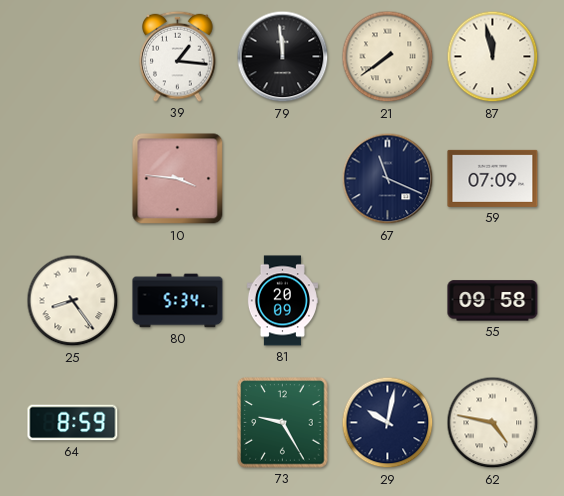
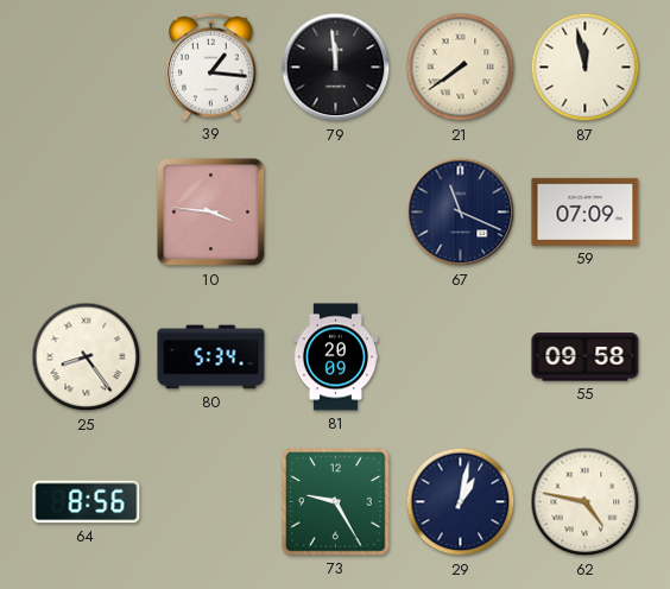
64: 8:59 -> 8:56 (87, 502)
29: 10:02 -> 1:02 (461, 502)
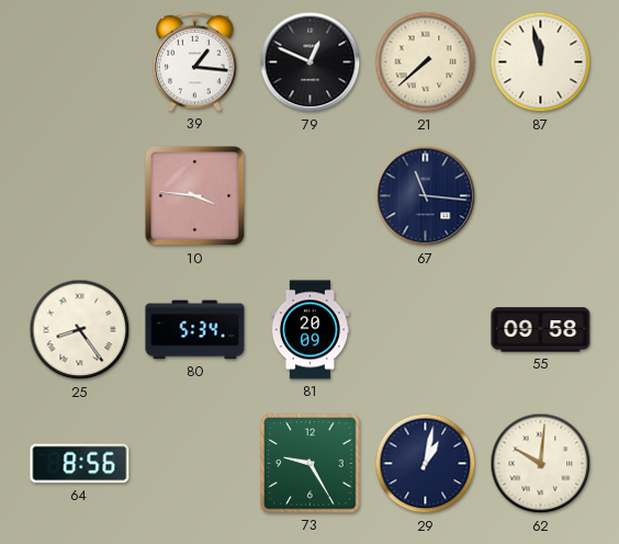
79: 11:59 -> 12:49 (311, 63)
21: 7:39 -> 7:38 (426, 63)
67: 11:19 -> 11:16 (426, 196)
59: 07:09 -> none (586, 211)
62: 4:47 -> 10:01 (541, 464)
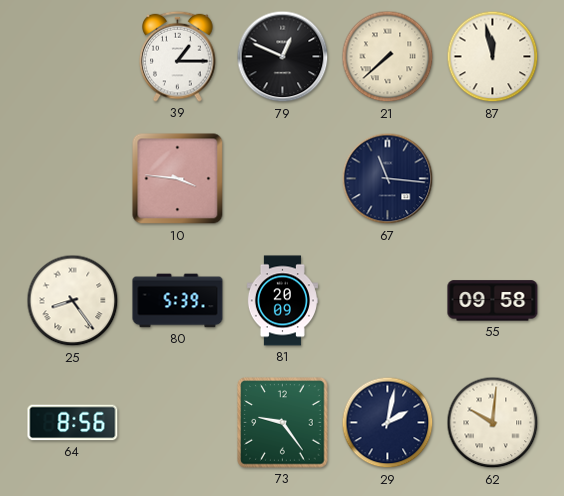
39: 1:16 -> 1:15 (178, 56)
80: 5:34 -> 5:39 (178, 301)
73: 9:25 -> 9:24 (283, 423)
29: 1:02 -> 2:02 (388, 423)
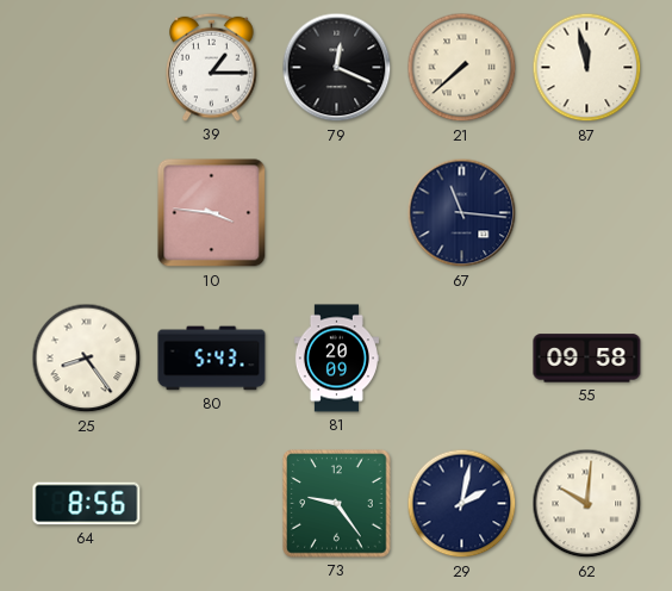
79: 12:49 -> 12:19 (337, 68)
80: 5:39 -> 5:43 (212, 359)
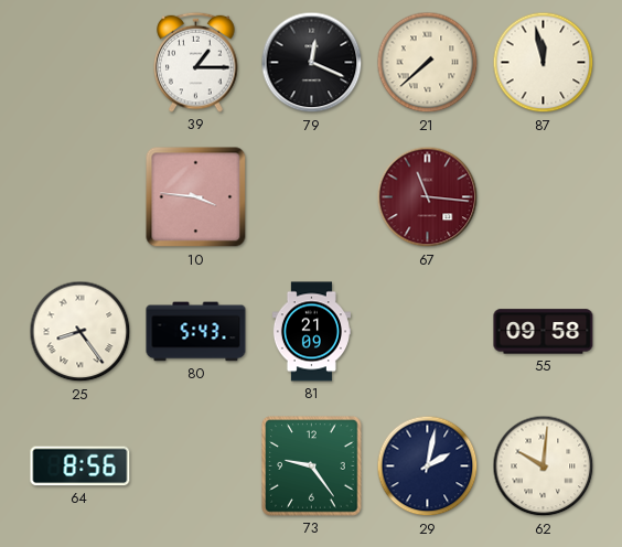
67 dial: navy -> burgundy (428, 197)
81: 20:09 -> 21:09 (311, 332)
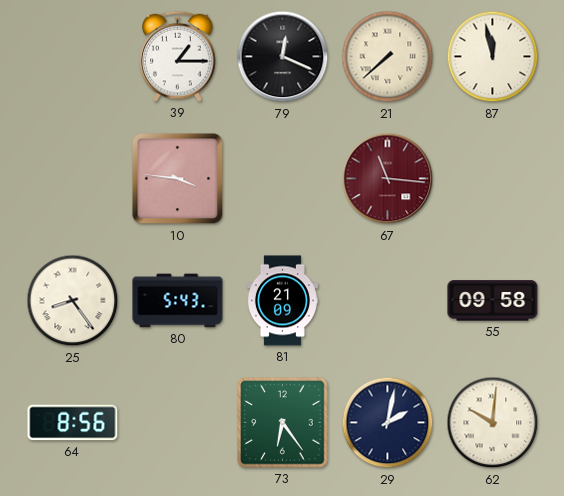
73: 9:24 -> 6:24 (283, 423)
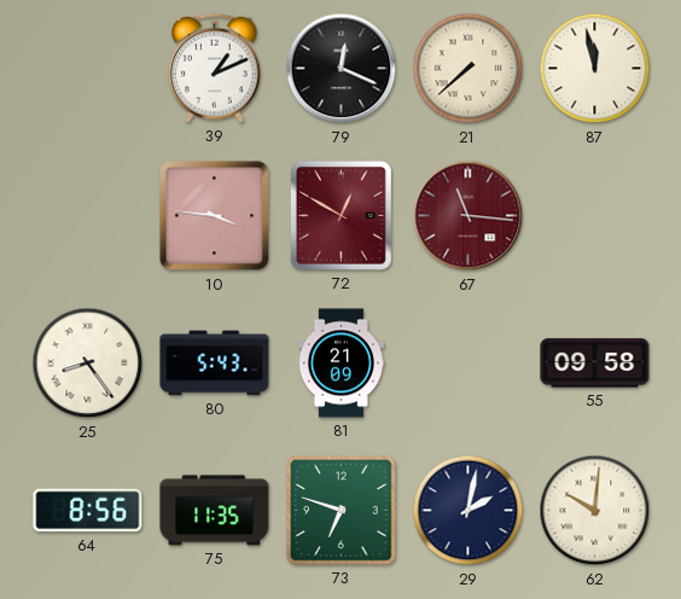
39: 1:15 -> 1:11 (215, 68)
72: none -> 12:50 (340, 215)
75: none -> 11:35 (215, 511)
73: 6:24 -> 6:48 (342, 511)
